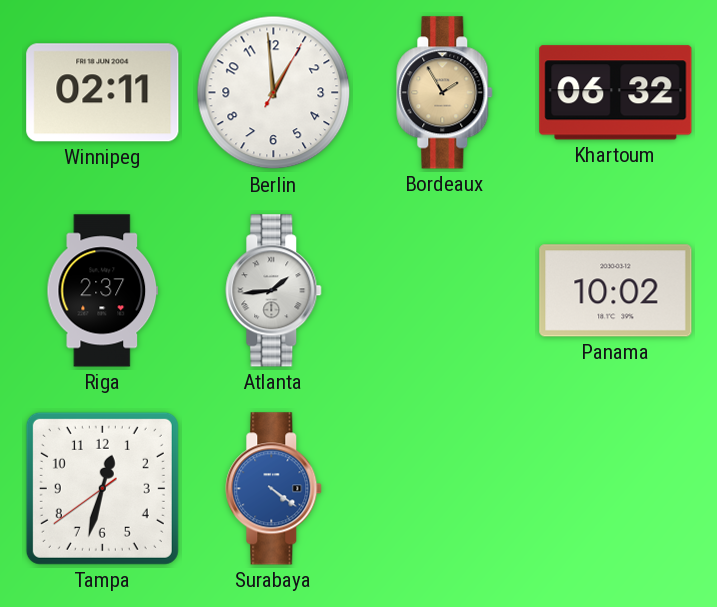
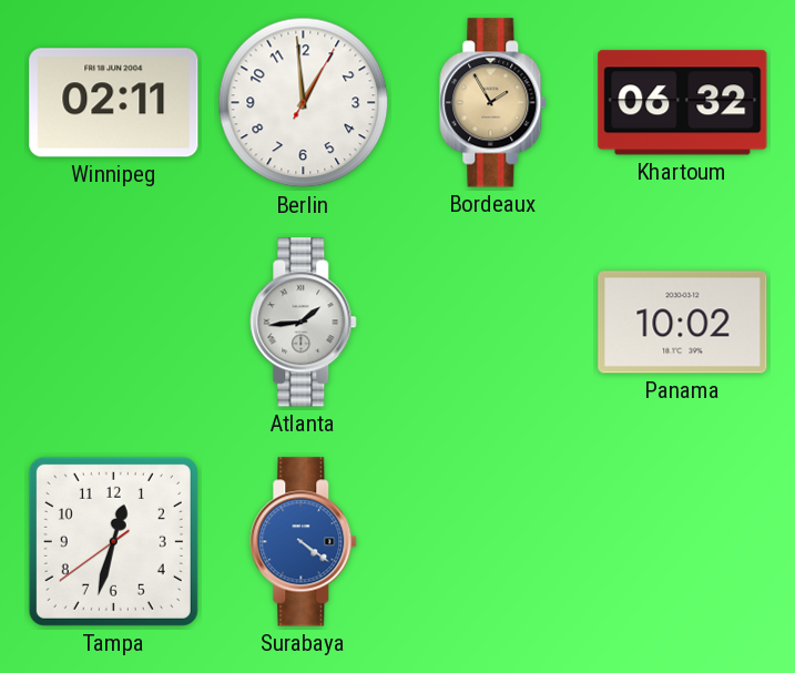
Riga: 2:37 -> none (103, 291)
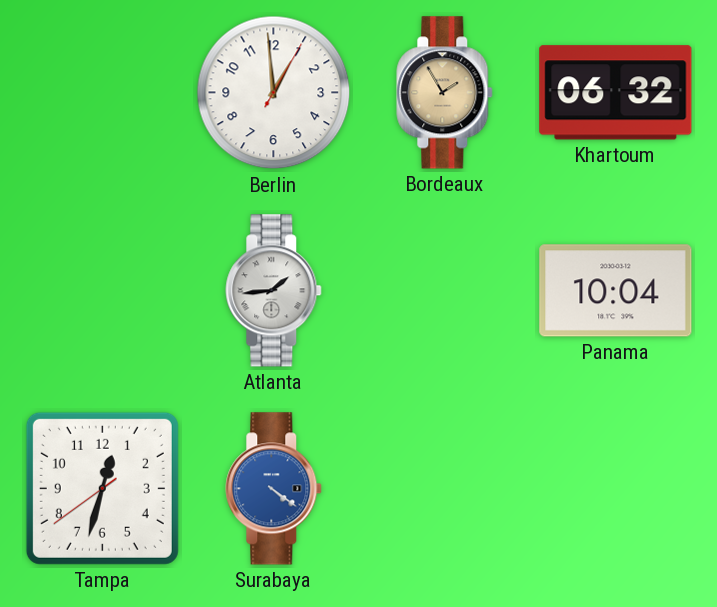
Winnipeg: 02:11 -> none (114, 103)
Panama: 10:02 -> 10:04 (616, 291)
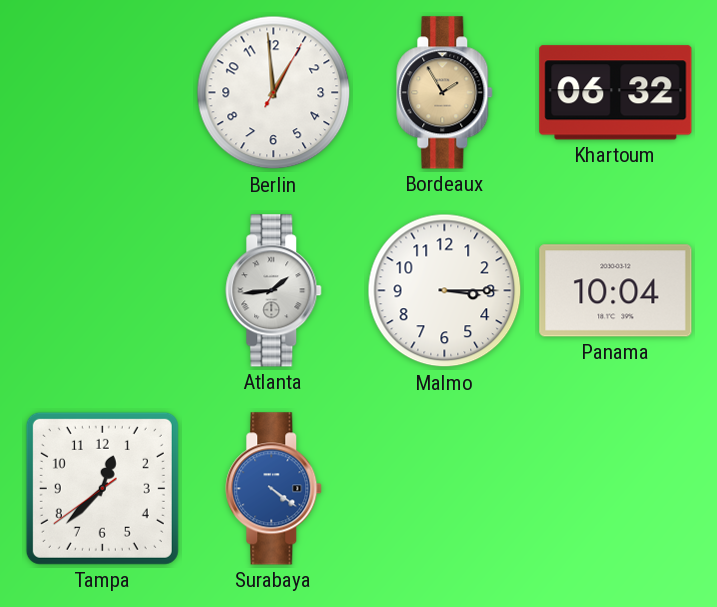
Malmo: none -> 3:15 (445, 291)
Tampa: 12:32 -> 12:37 (102, 488)
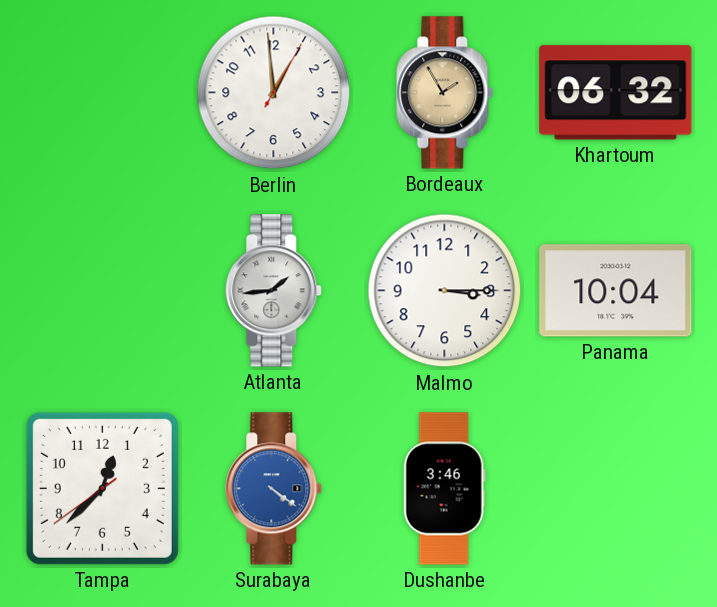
Dushanbe: none -> 3:46 (444, 489)
